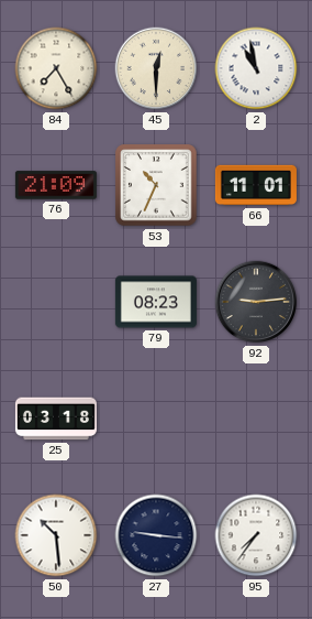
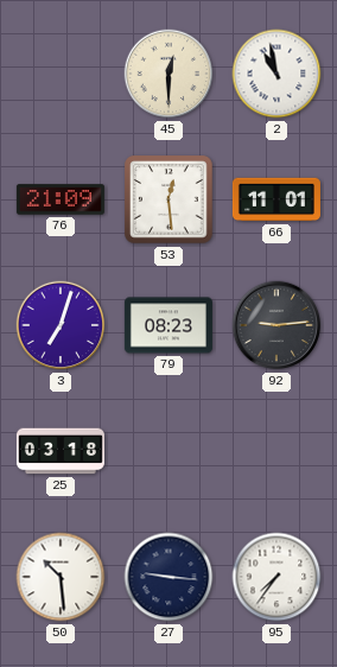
84: 7:25 -> none (56, 68)
53: 10:34 -> 12:29 (168, 199)
3: none -> 7:03 (61, 325)
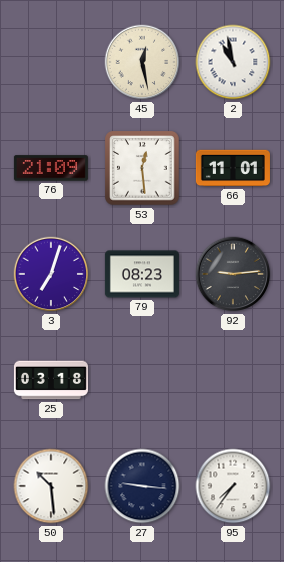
45: 12:30 -> 12:28 (142, 62)
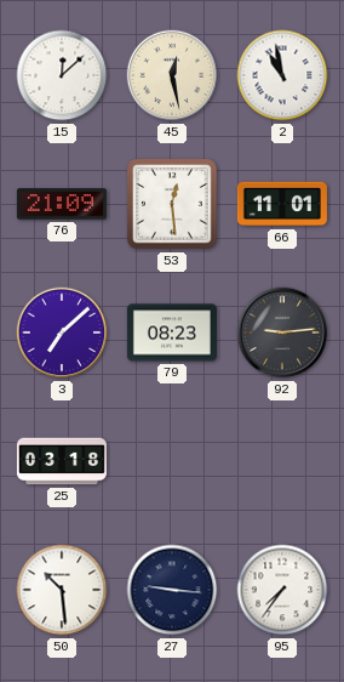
15: none -> 12:08 (62, 75)
3: 7:03 -> 7:08 (62, 333)
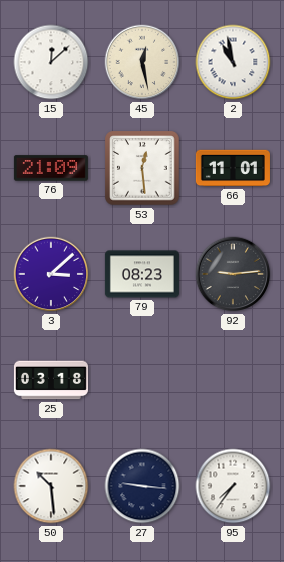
3: 7:08 -> 3:08 (51, 274)
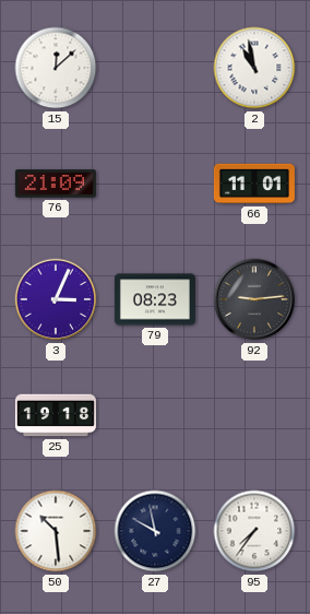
45: 12:28 -> none (142, 62)
53: 12:29 -> none (142, 168)
3: 3:08 -> 3:04 (56, 299)
25: 03:18 -> 19:18 (56, 415)
27: 9:16 -> 9:58 (155, 531)
